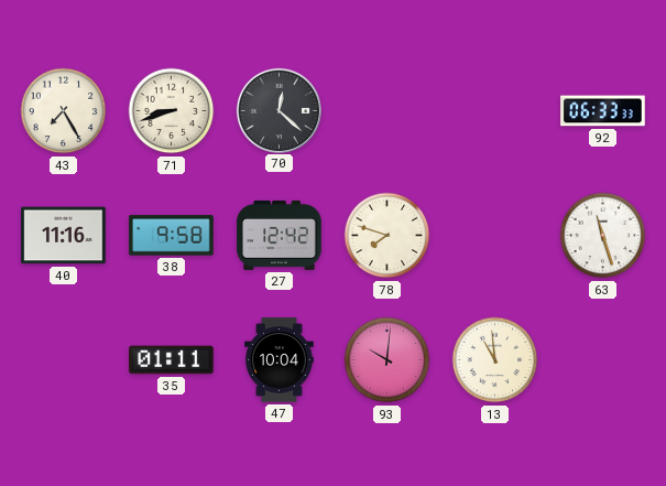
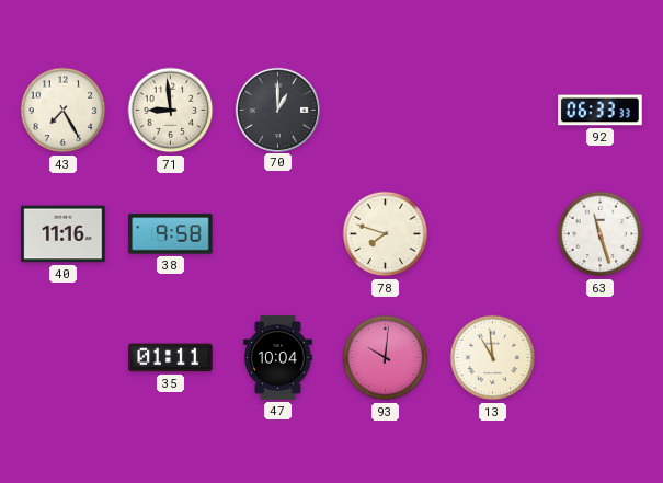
71: 8:42 -> 8:59 (171, 111)
70: 12:22 -> 1:00 (277, 110)
27: 12:42 -> none (280, 235)
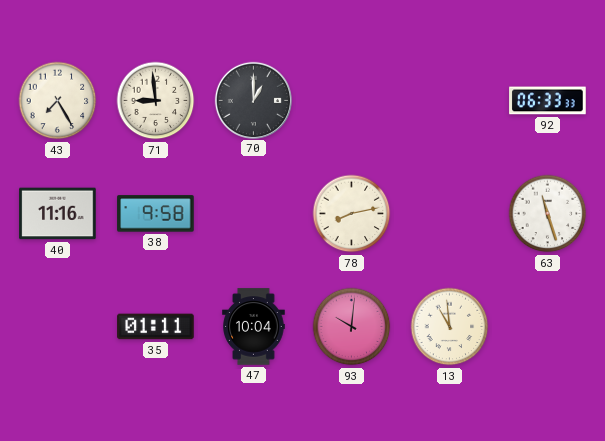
78: 7:48 -> 8:13 (352, 214)
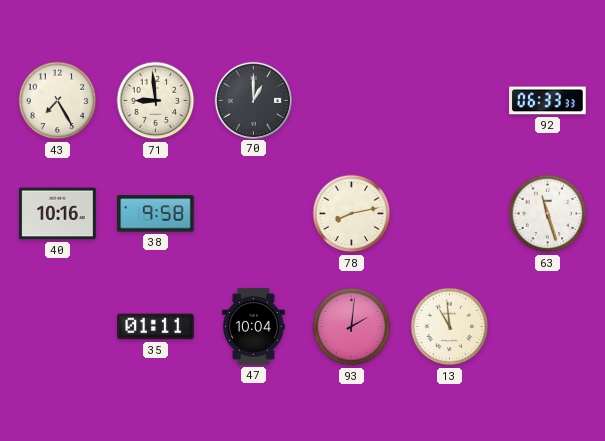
40: 11:16 -> 10:16 (58, 214)
93: 10:01 -> 2:01 (352, 327)
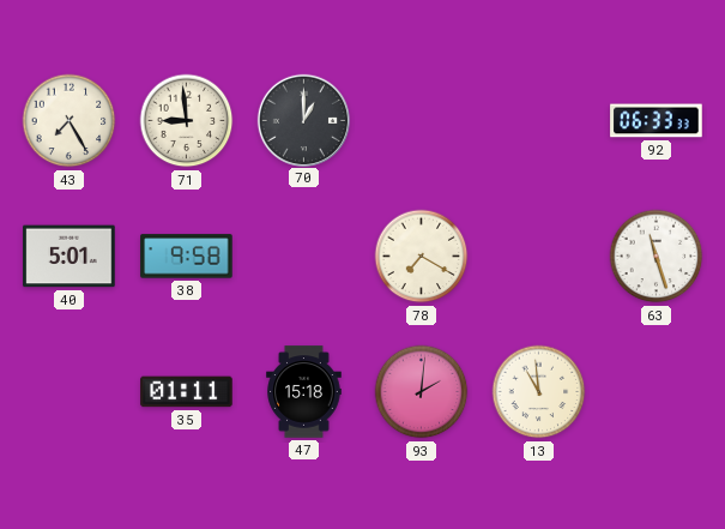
40: 10:16 -> 5:01 (70, 257)
78: 8:13 -> 7:20 (422, 257)
47: 10:04 -> 15:18 (304, 392)
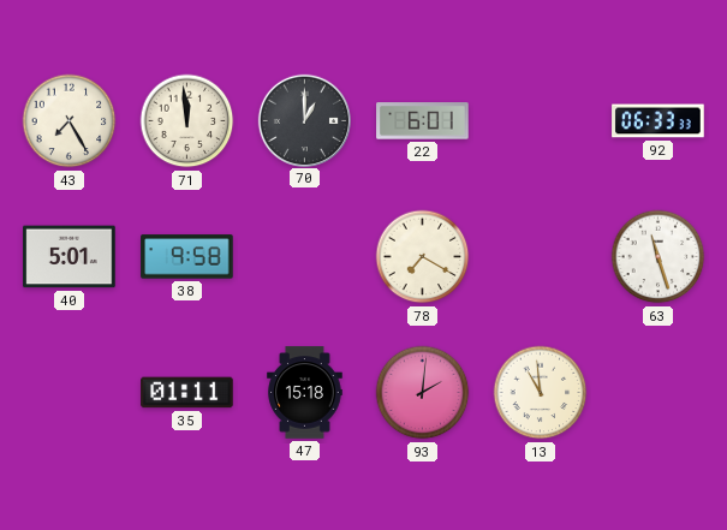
71: 8:59 -> 11:59 (187, 121)
22: none -> 6:01 (423, 121)
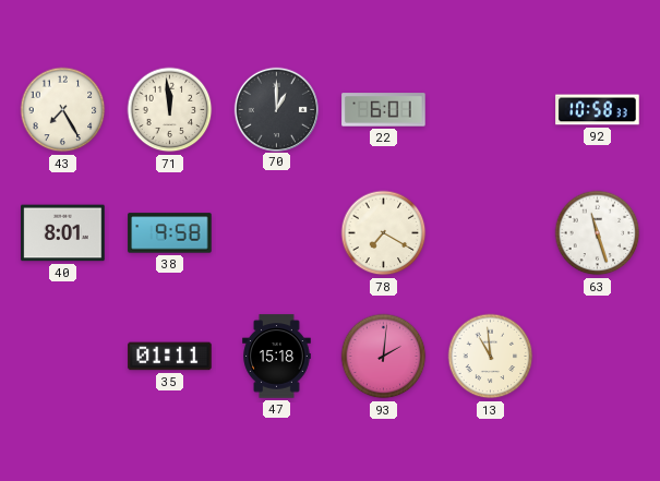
92: 06:33 -> 10:58 (598, 110)
40: 5:01 -> 8:01 (63, 233)
